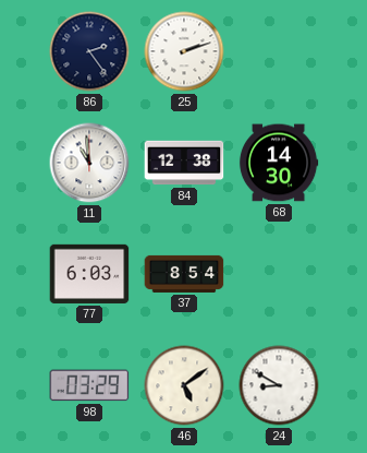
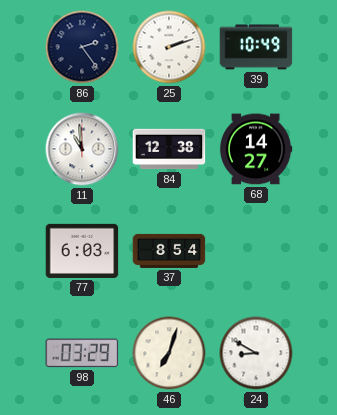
39: none -> 10:49 (256, 47)
68: 14:30 -> 14:27 (256, 149)
46: 5:09 -> 7:03 (169, 353)
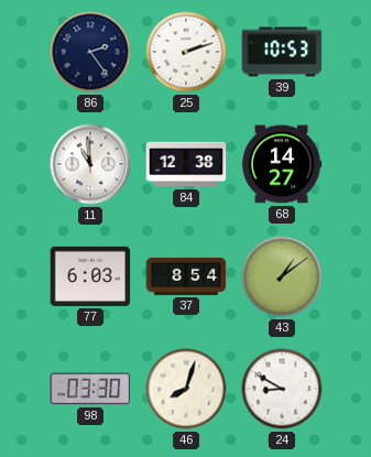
39: 10:49 -> 10:53 (282, 52)
43: none -> 1:09 (282, 276)
98: 03:29 -> 03:30 (90, 389)
46: 7:03 -> 8:03 (186, 389)
